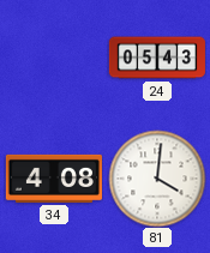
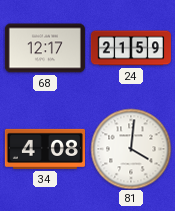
68: none -> 12:17 (45, 48)
24: 05:43 -> 21:59 (131, 48)
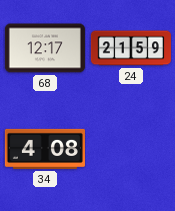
81: 4:01 -> none (131, 149)
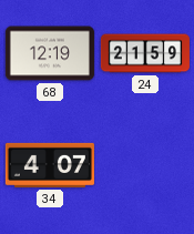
68: 12:17 -> 12:19 (50, 53)
34: 4:08 -> 4:07 (50, 165)
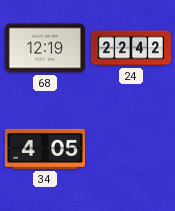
24: 21:59 -> 22:42 (131, 48)
34: 4:07 -> 4:05 (45, 149)
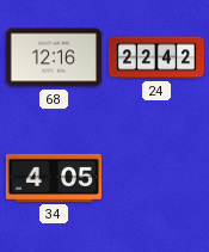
68: 12:19 -> 12:16 (54, 57)
